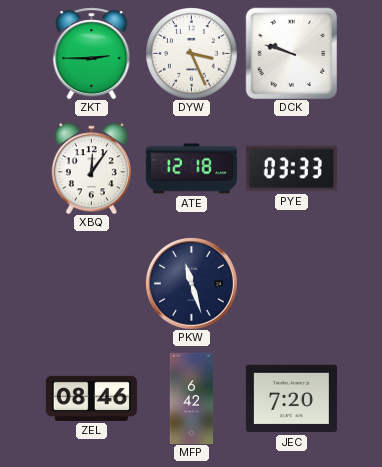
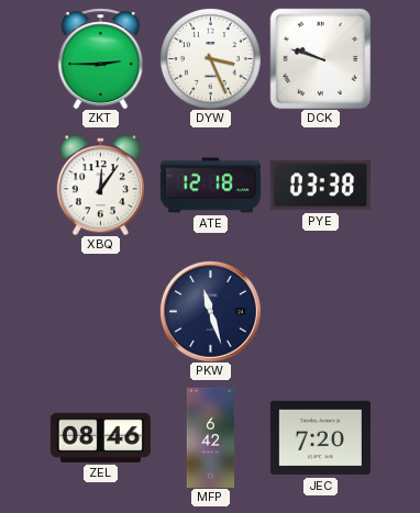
PYE: 03:33 -> 03:38 (320, 186)
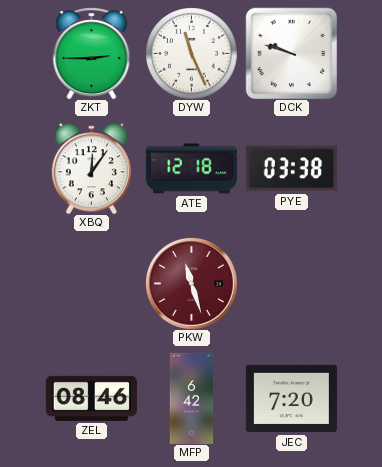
DYW: 3:26 -> 11:26 (192, 54)
PKW dial: navy -> burgundy (191, 283)
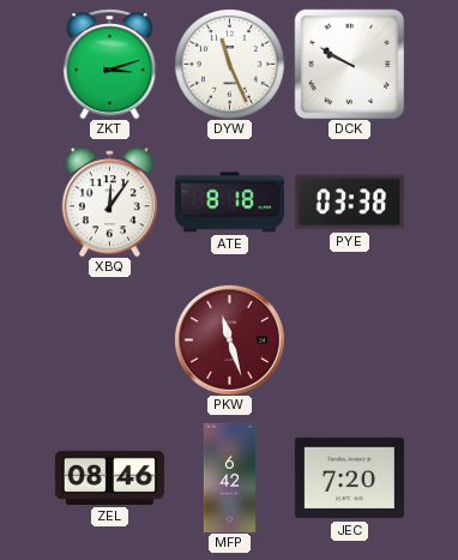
ZKT: 2:45 -> 3:12 (110, 64)
DCK: 9:48 -> 9:50 (349, 64)
ATE: 12:18 -> 8:18 (229, 203)
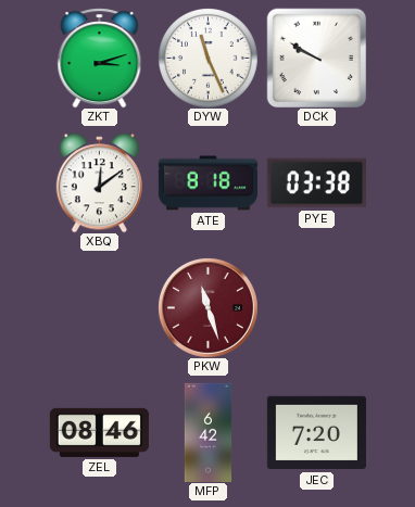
XBQ: 12:06 -> 12:09 (99, 182)
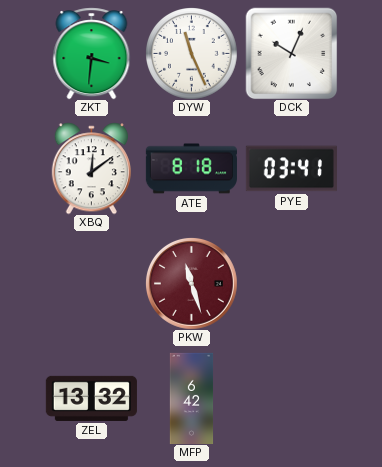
ZKT: 3:12 -> 3:31 (92, 53)
DCK: 9:50 -> 10:04 (291, 53)
PYE: 03:38 -> 03:41 (291, 169)
ZEL: 08:46 -> 13:32 (91, 398)
JEC: 7:20 -> none (316, 433)
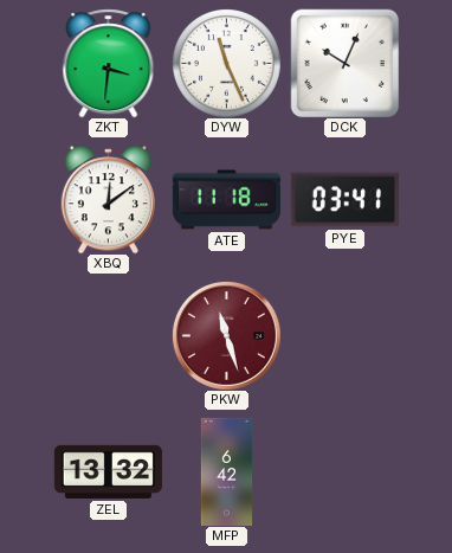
ATE: 8:18 -> 11:18 (226, 200)
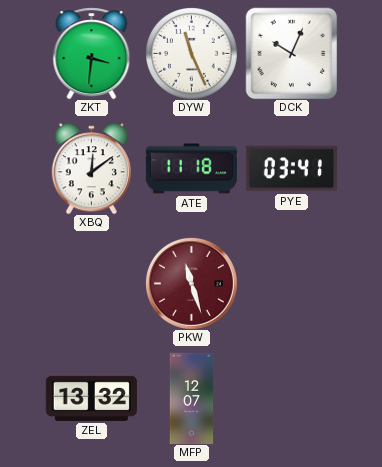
MFP: 6:42 -> 12:07 (192, 398)
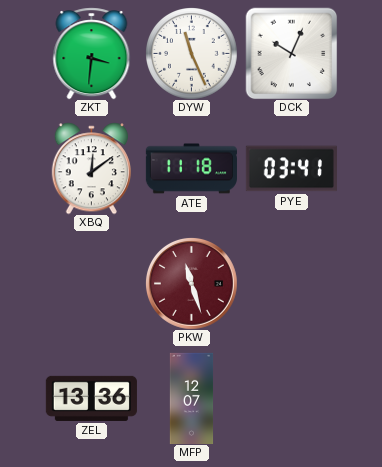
ZEL: 13:32 -> 13:36 (91, 398)
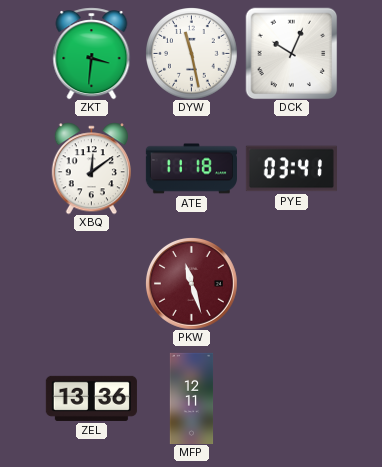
DYW: 11:26 -> 11:28 (192, 54)
MFP: 12:07 -> 12:11 (192, 398)
